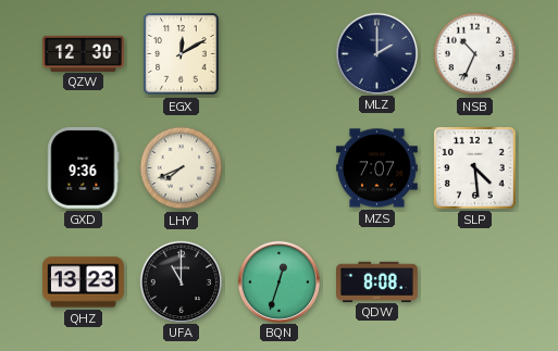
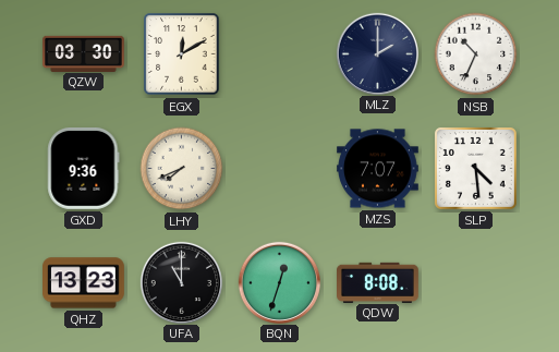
QZW: 12:30 -> 03:30 (84, 53)
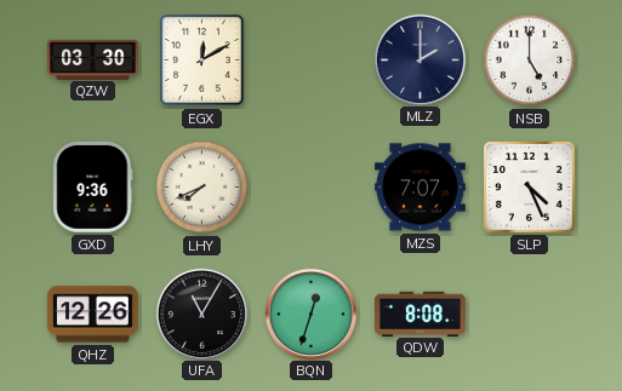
NSB: 10:34 -> 5:00 (530, 61)
SLP: 4:29 -> 4:26 (529, 186)
QHZ: 13:23 -> 12:26 (93, 315)
UFA: 11:00 -> 11:05 (201, 314)
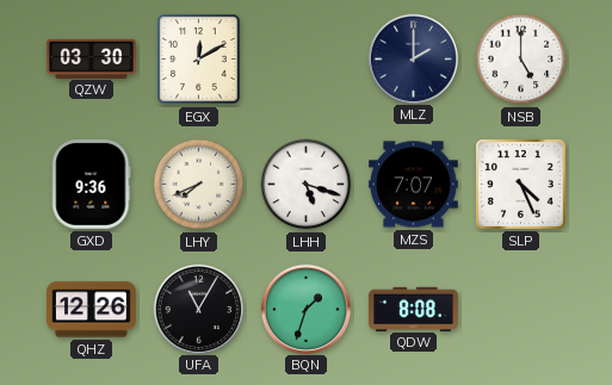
LHH: none -> 5:18 (307, 185)
BQN: 12:33 -> 1:33 (305, 309)
